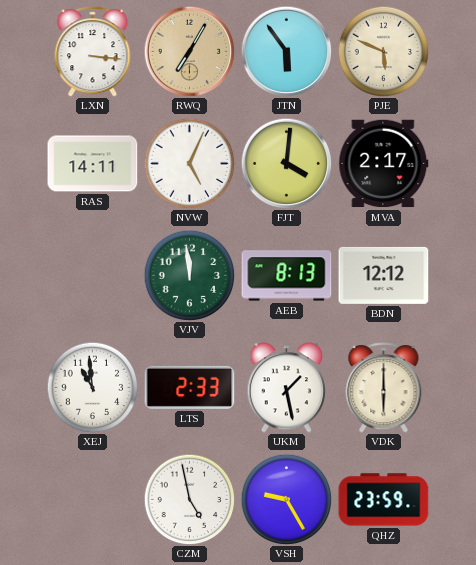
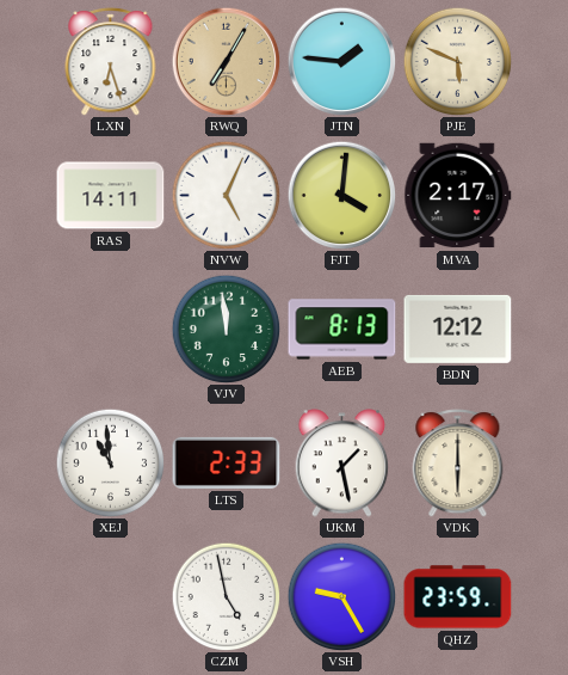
LXN: 3:16 -> 6:27 (111, 62)
JTN: 5:54 -> 1:46 (341, 61)
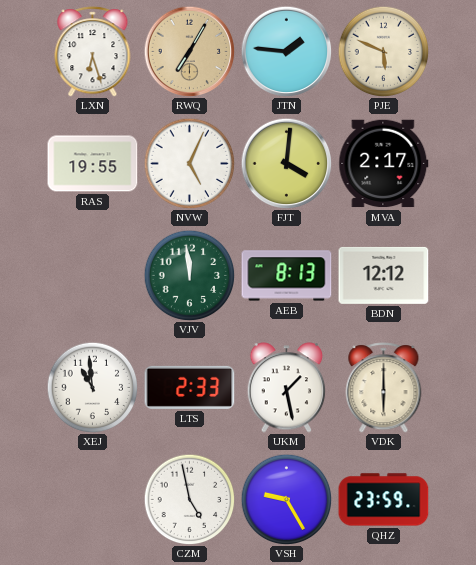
RAS: 14:11 -> 19:55 (93, 164)
